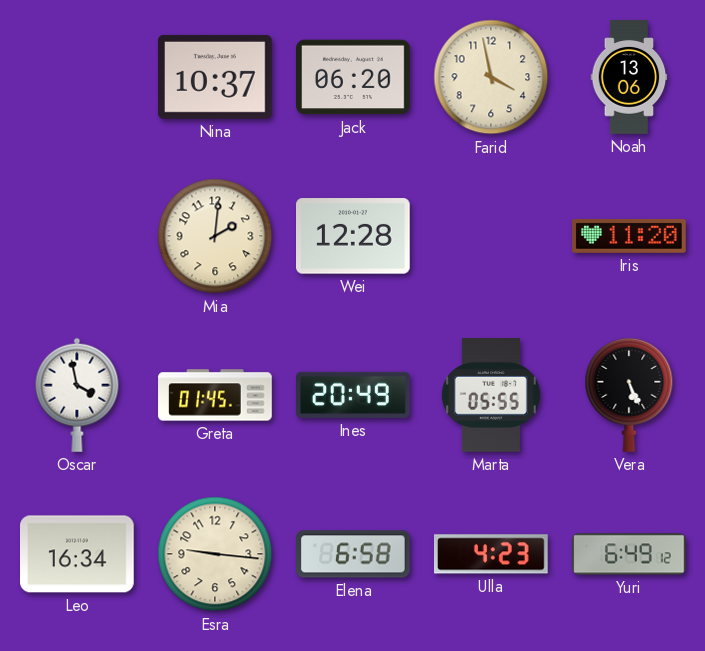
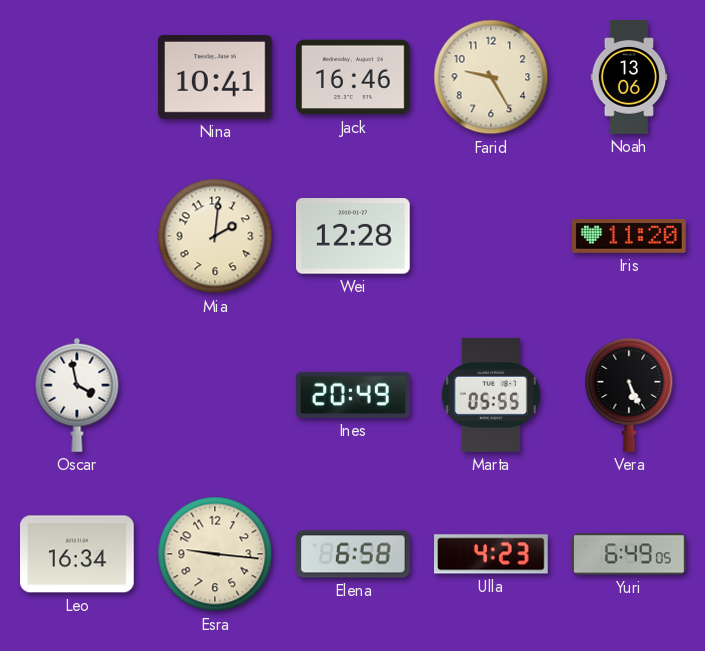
Nina: 10:37 -> 10:41 (216, 77)
Jack: 06:20 -> 16:46 (353, 77)
Farid: 3:58 -> 9:25 (491, 77)
Greta: 01:45 -> none (215, 395)
Yuri: 6:49:12 -> 6:49:05 (629, 554)
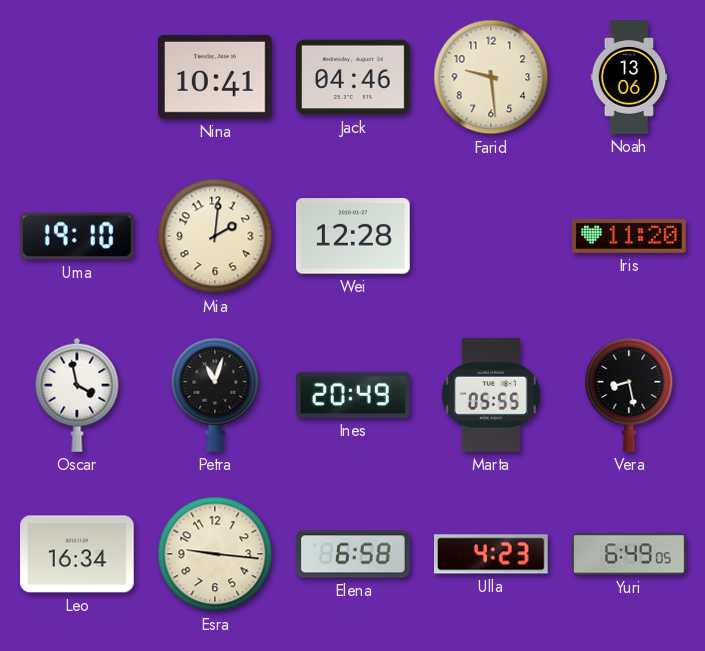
Jack: 16:46 -> 04:46 (353, 77)
Farid: 9:25 -> 9:29 (491, 77)
Uma: none -> 19:10 (77, 236)
Petra: none -> 11:03 (215, 395)
Vera: 5:26 -> 8:28 (629, 395)
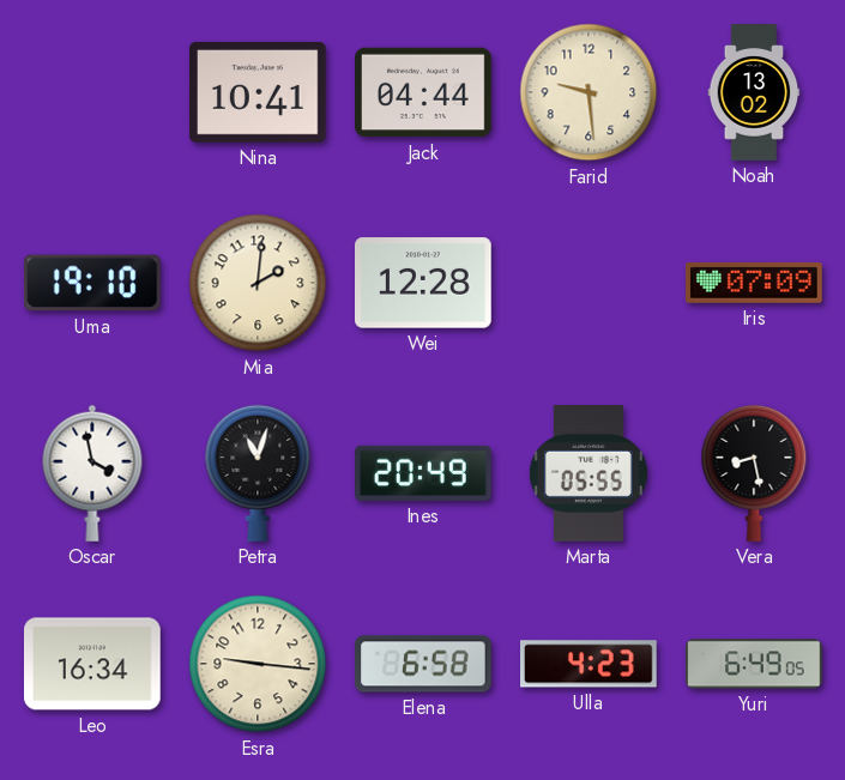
Jack: 04:46 -> 04:44 (423, 92)
Noah: 13:06 -> 13:02 (754, 92)
Iris: 11:20 -> 07:09 (754, 284)
